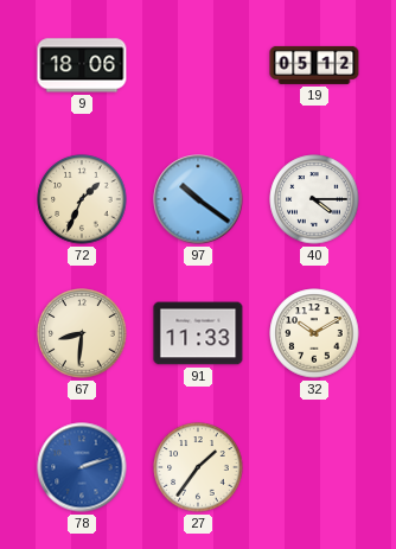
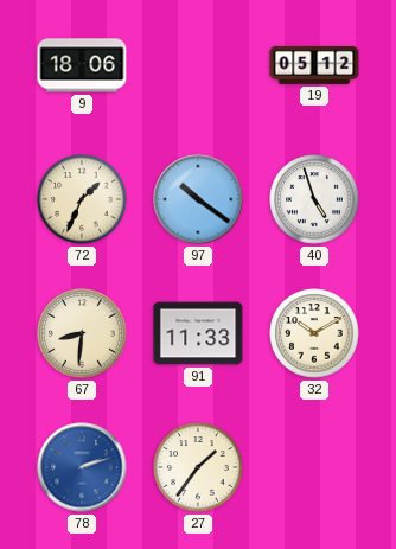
40: 4:15 -> 4:57 (314, 199)
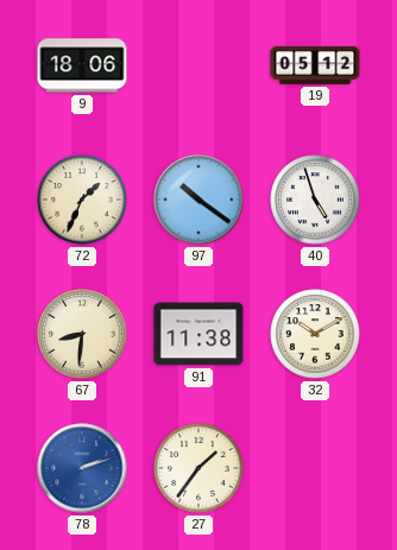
91: 11:33 -> 11:38 (198, 334)
